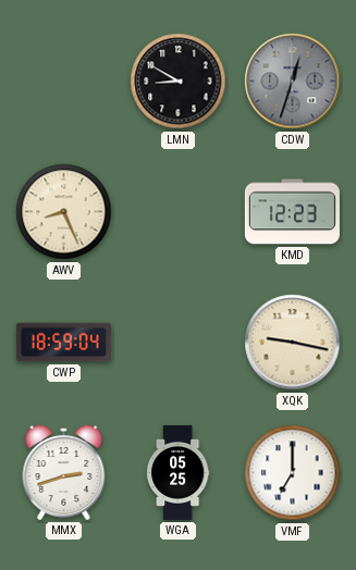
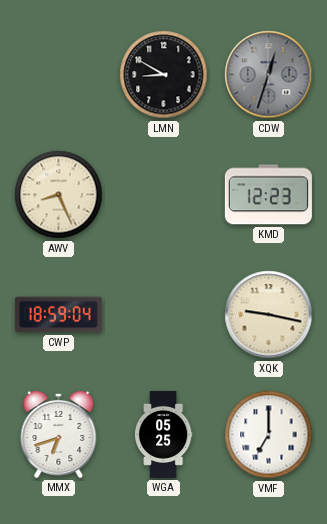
MMX: 2:42 -> 6:42 (59, 434)
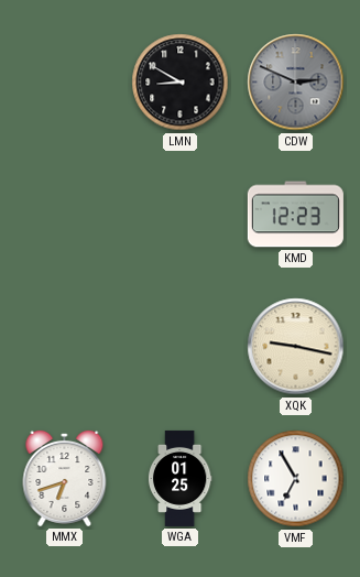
CDW: 12:33 -> 2:49 (296, 83)
AWV: 8:26 -> none (59, 195)
CWP: 18:59 -> none (58, 315)
WGA: 05:25 -> 01:25 (179, 478)
VMF: 7:00 -> 6:55 (296, 479)
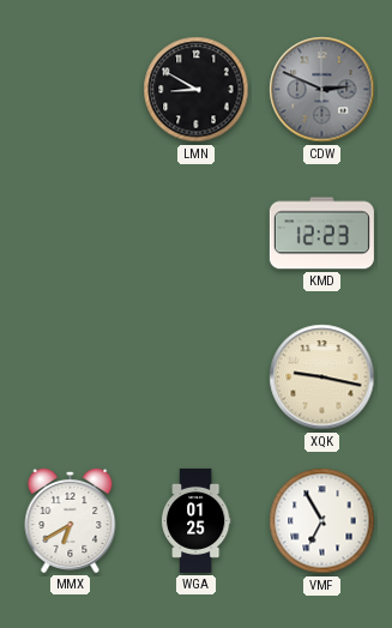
MMX: 6:42 -> 6:40 (71, 520)
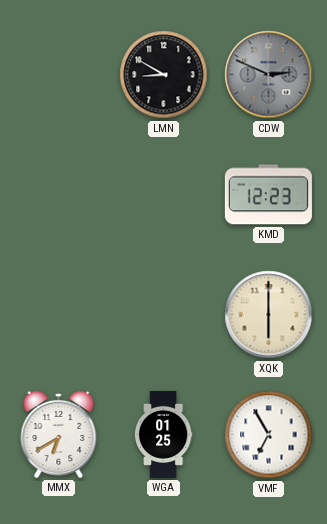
XQK: 9:17 -> 6:00 (269, 315)
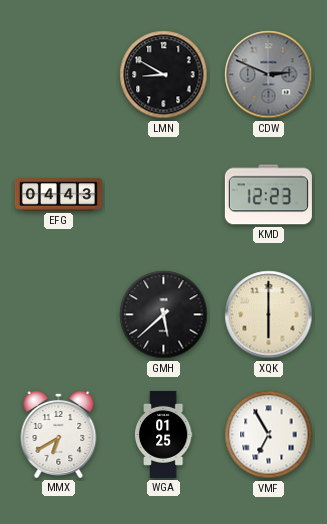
EFG: none -> 04:43 (58, 195)
GMH: none -> 5:38 (164, 315)
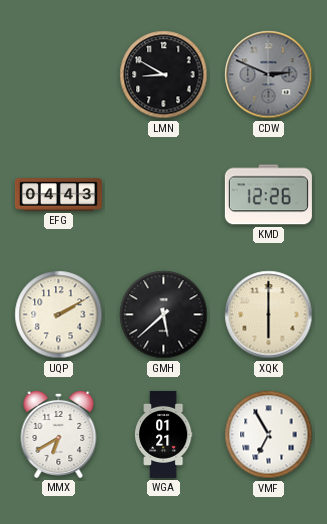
KMD: 12:23 -> 12:26 (268, 195)
UQP: none -> 2:10 (59, 315)
WGA: 01:25 -> 01:21 (163, 434)
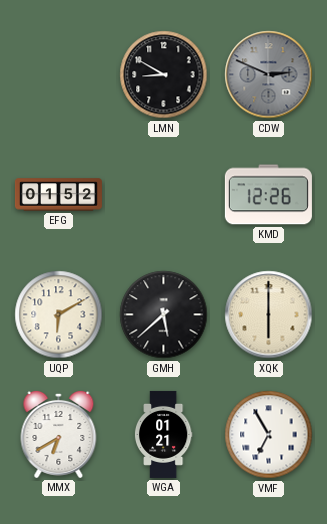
EFG: 04:43 -> 01:52 (58, 195)
UQP: 2:10 -> 6:10 (59, 315)
